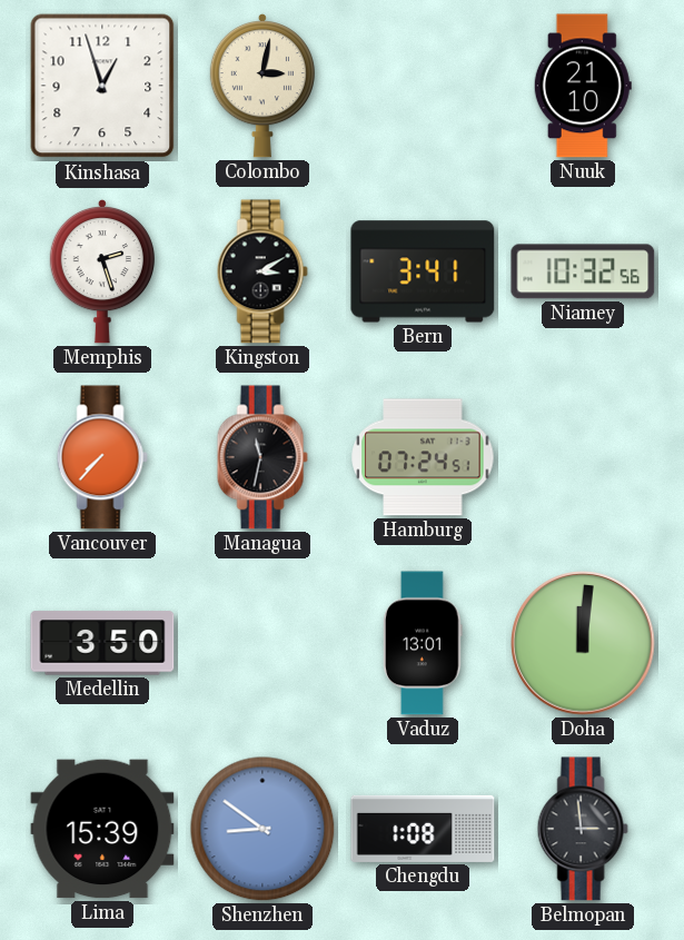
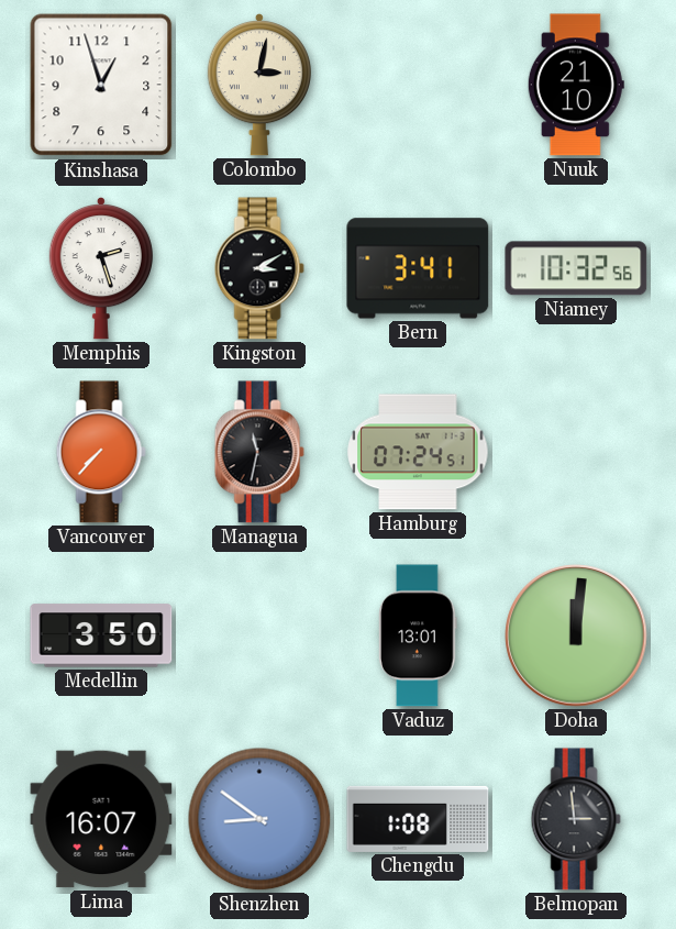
Lima: 15:39 -> 16:07 (101, 819)
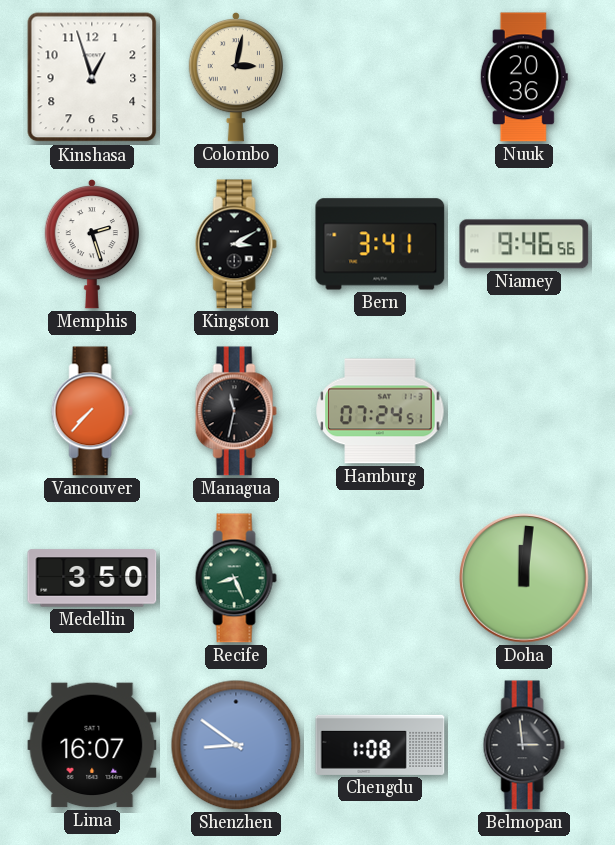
Nuuk: 21:10 -> 20:36 (524, 77)
Niamey: 10:32 -> 9:46 (524, 244)
Recife: none -> 8:26 (236, 578)
Vaduz: 13:01 -> none (418, 635)
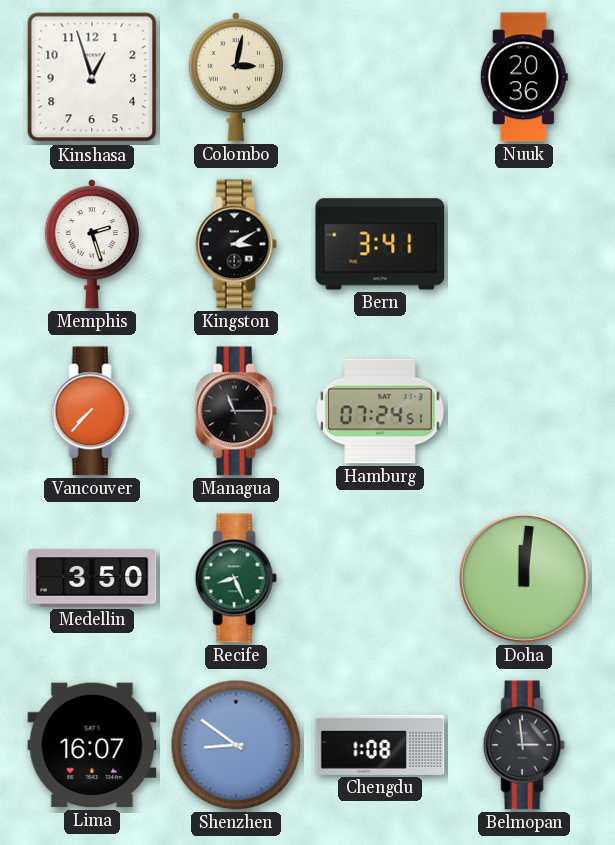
Niamey: 9:46 -> none (524, 244)
Managua: 11:32 -> 11:15 (236, 411)
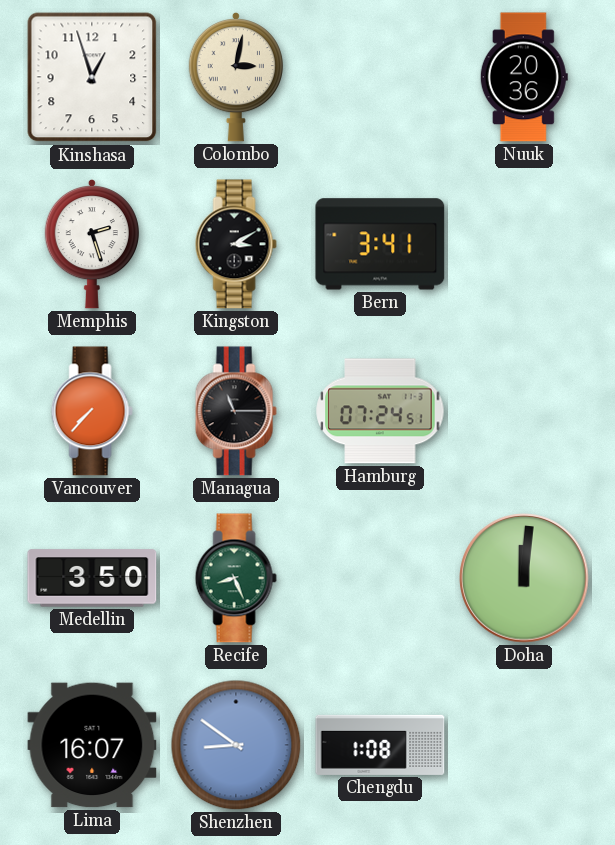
Belmopan: 2:59 -> none (524, 745)
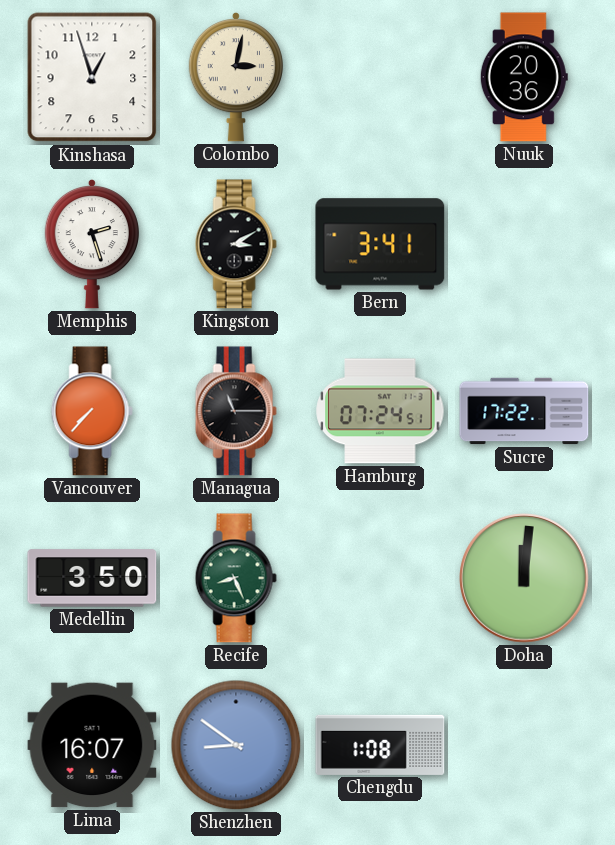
Sucre: none -> 17:22 (524, 411)
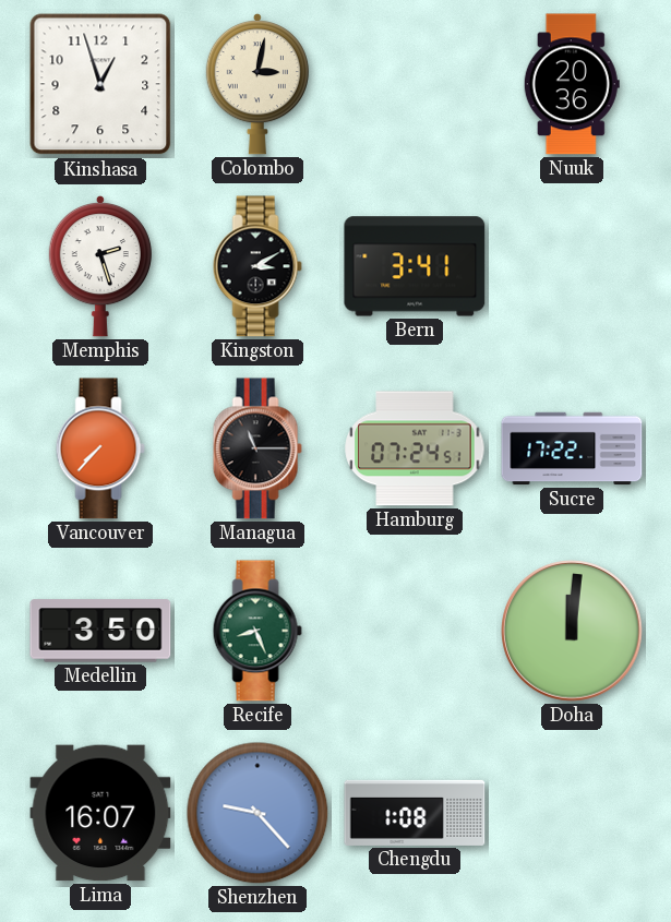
Shenzhen: 8:51 -> 9:23 (257, 813)
